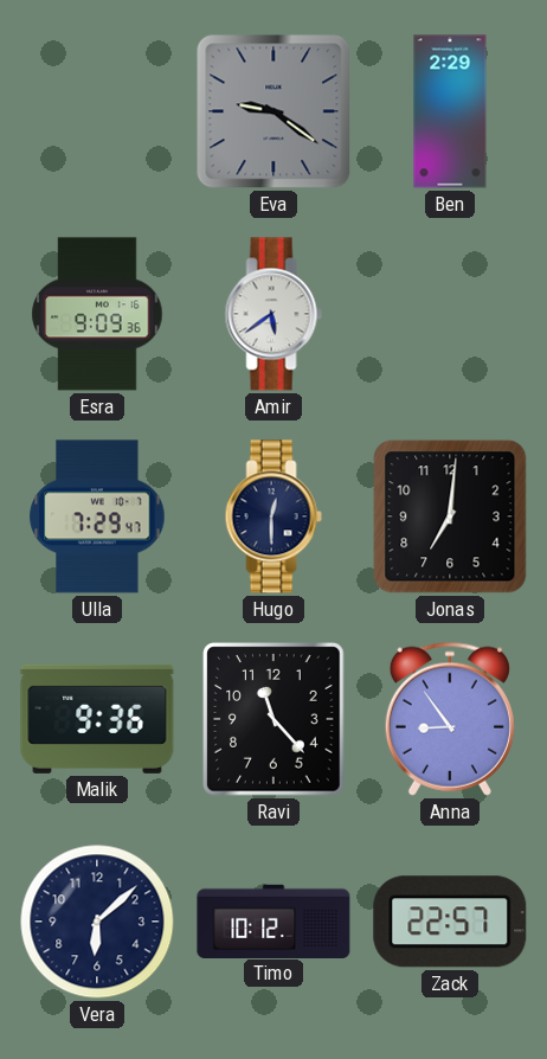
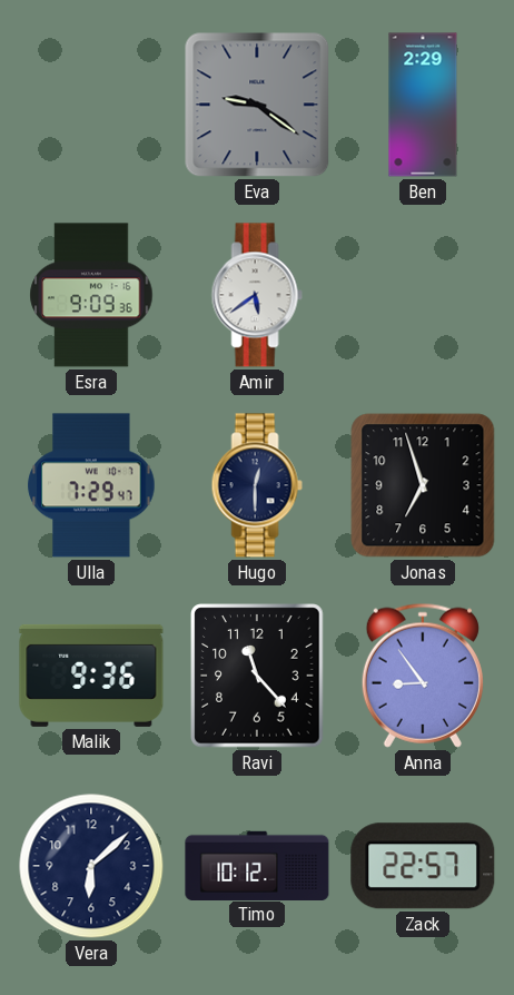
Jonas: 7:01 -> 6:57 (423, 485)
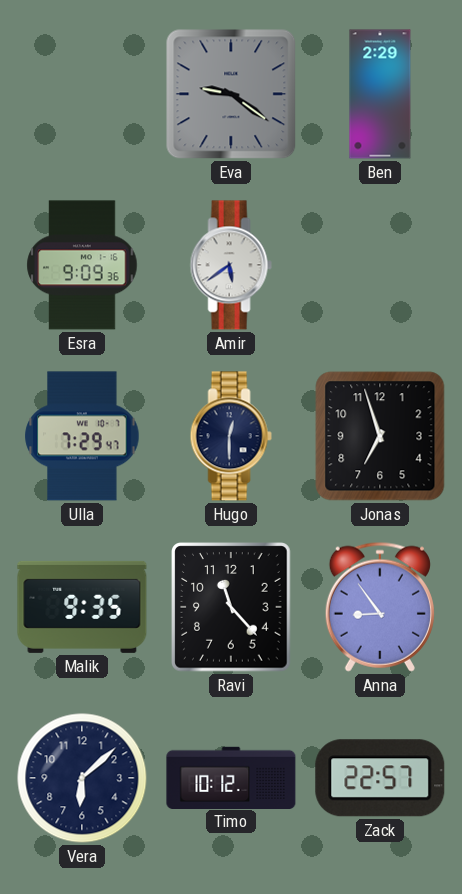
Malik: 9:36 -> 9:35 (82, 607)
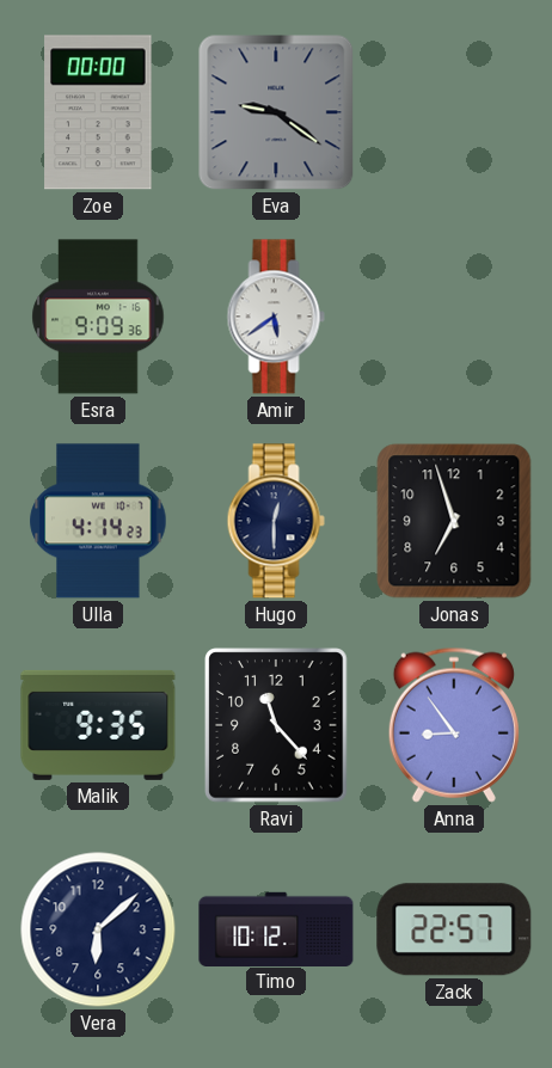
Zoe: none -> 00:00 (98, 112)
Ben: 2:29 -> none (380, 94)
Ulla: 7:29 -> 4:14 (98, 521)
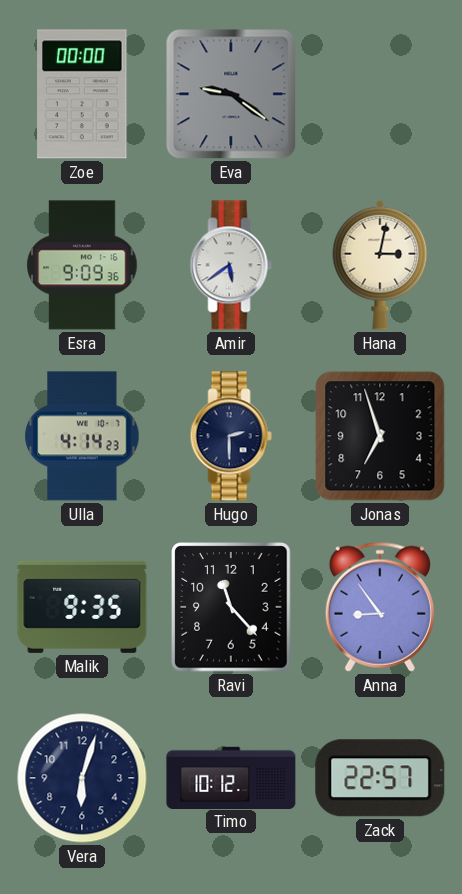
Hana: none -> 3:02 (380, 265)
Hugo: 12:30 -> 2:30 (231, 436)
Vera: 6:08 -> 6:03 (82, 778)
